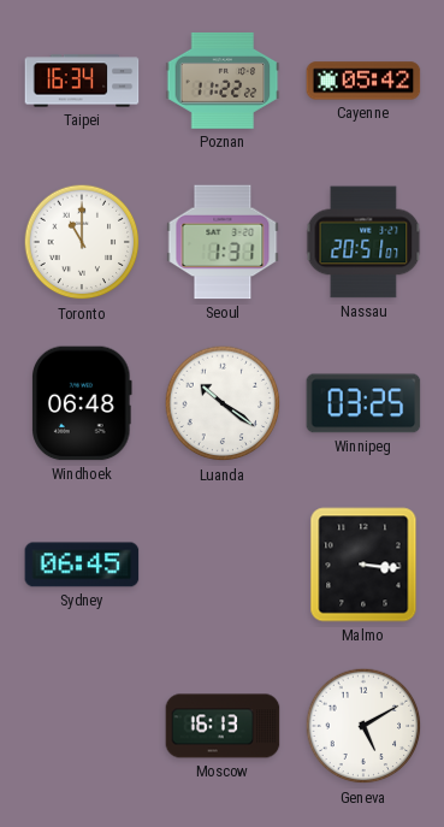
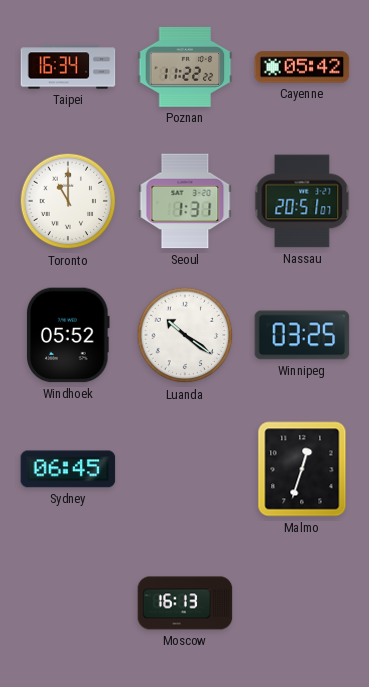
Windhoek: 06:48 -> 05:52 (69, 335)
Malmo: 3:16 -> 12:33 (302, 469)
Geneva: 5:10 -> none (363, 726)
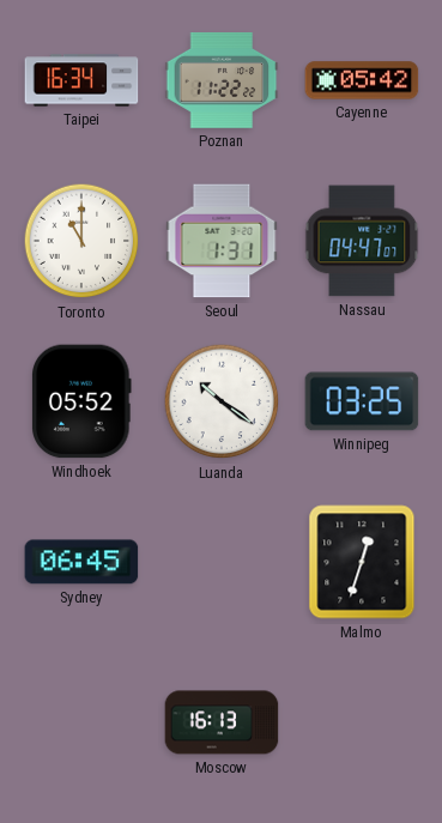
Nassau: 20:51 -> 04:47 (362, 241)
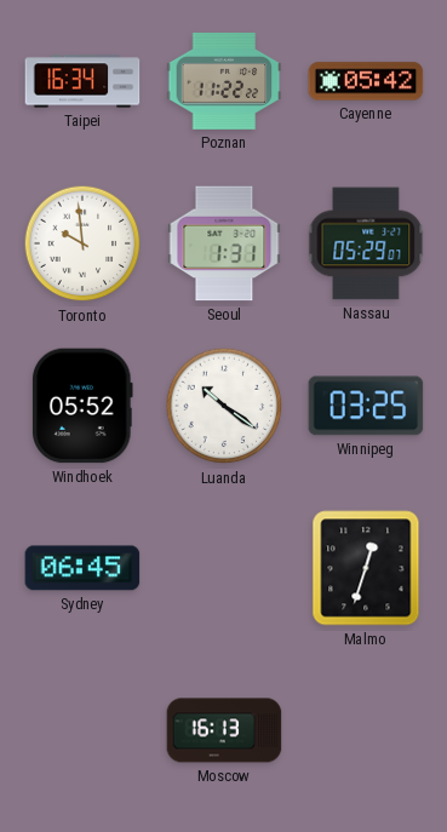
Toronto: 11:00 -> 9:59 (82, 243)
Nassau: 04:47 -> 05:29 (366, 243)
